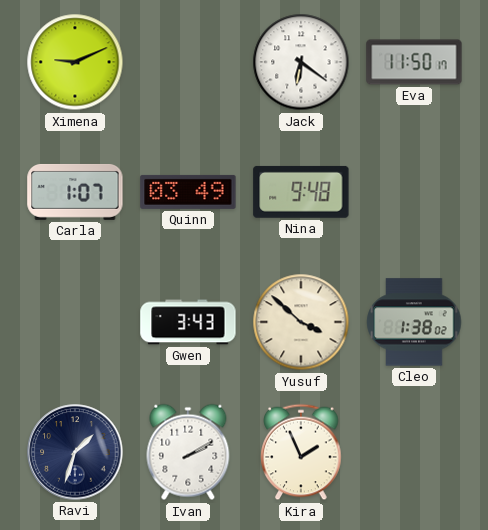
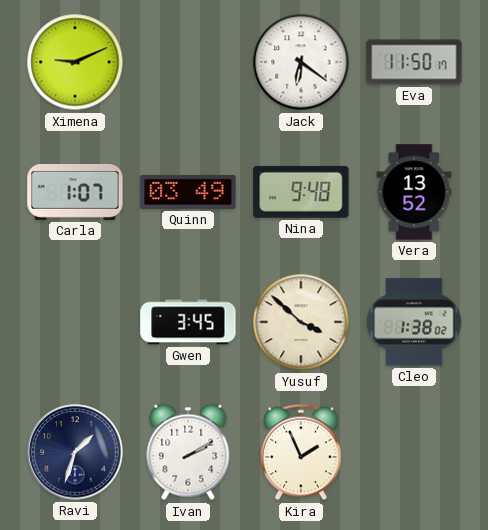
Vera: none -> 13:52 (414, 192)
Gwen: 3:43 -> 3:45 (188, 322)
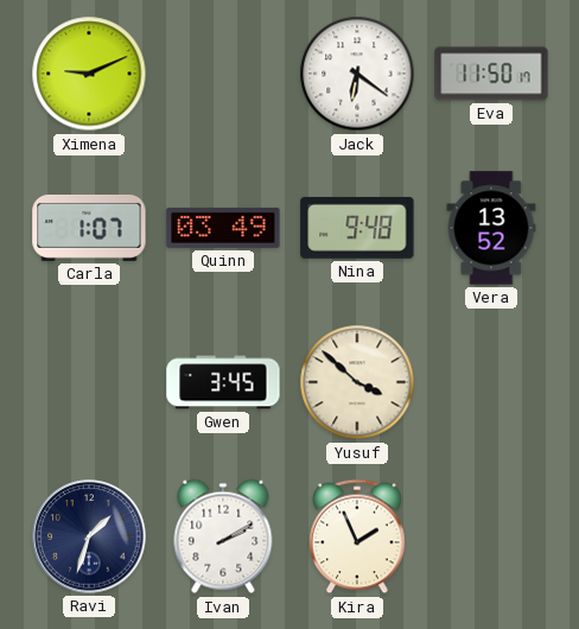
Cleo: 1:38 -> none (414, 322)
